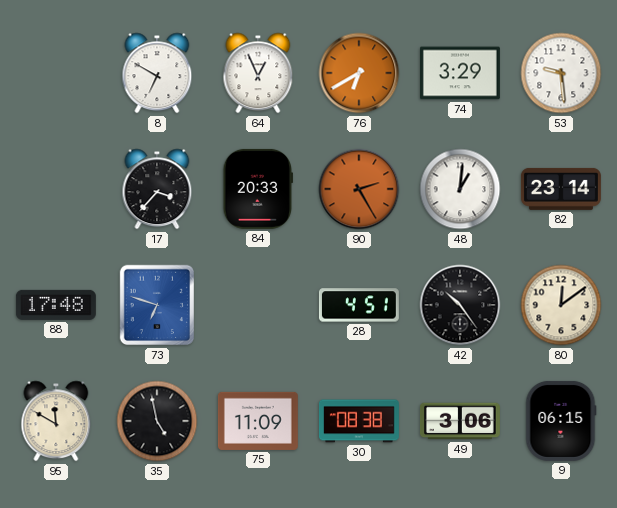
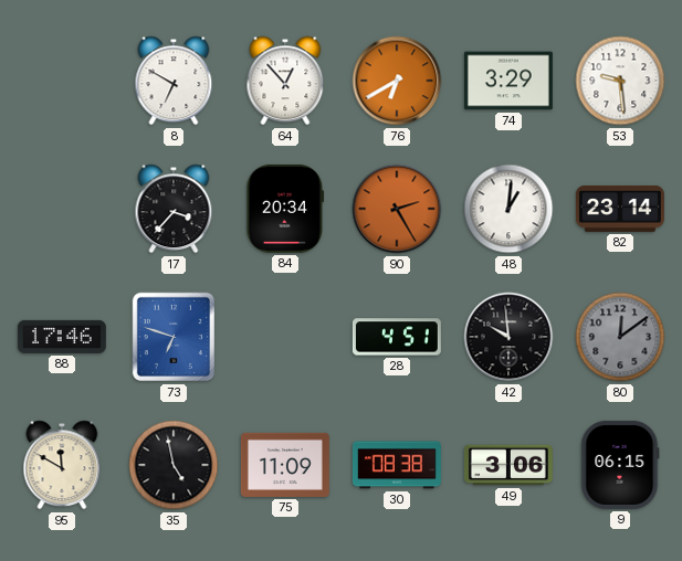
64: 12:56 -> 12:53 (285, 81)
84: 20:33 -> 20:34 (285, 209)
88: 17:48 -> 17:46 (62, 337)
42: 10:24 -> 9:59 (508, 337)
80 dial: cream -> grey (620, 337)
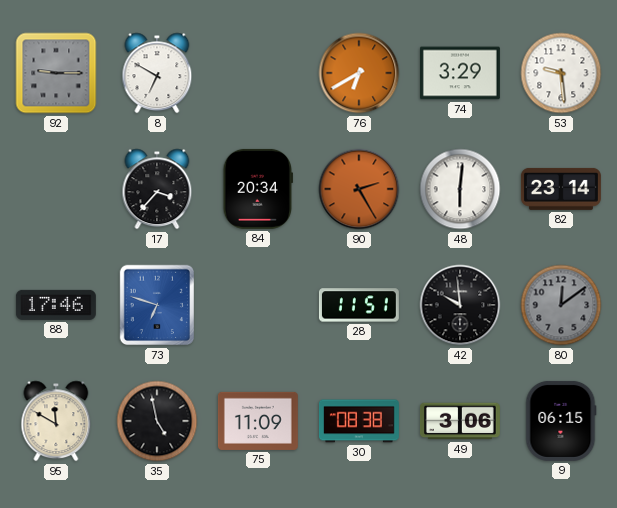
92: none -> 9:15 (56, 73)
64: 12:53 -> none (285, 81)
48: 1:01 -> 6:01 (460, 189)
28: 4:51 -> 11:51 (359, 305)
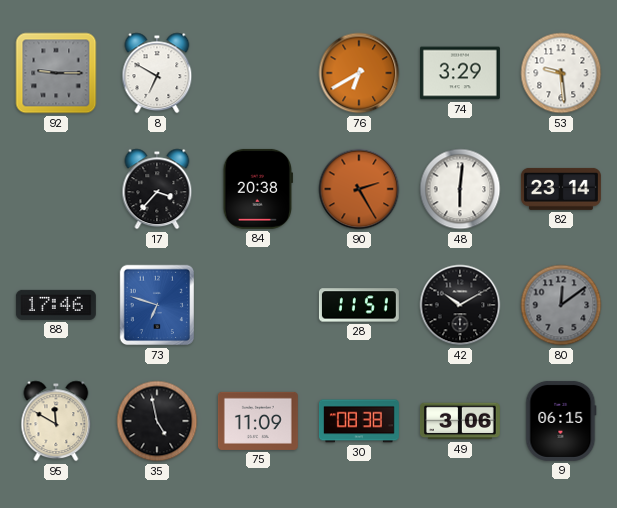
84: 20:34 -> 20:38 (258, 189)
42: 9:59 -> 10:10 (460, 305)
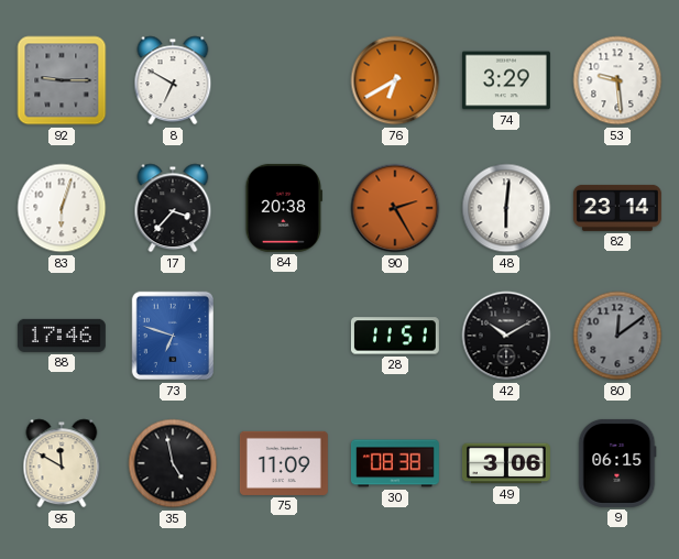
83: none -> 6:03 (62, 208)
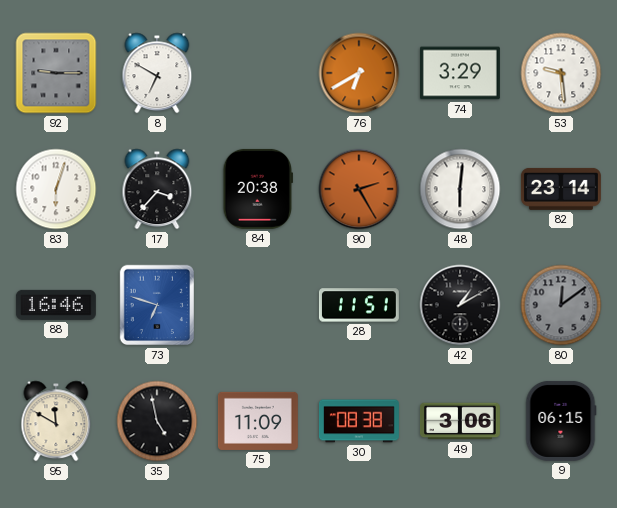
88: 17:46 -> 16:46 (56, 305)
42: 10:10 -> 1:10 (460, 305)
